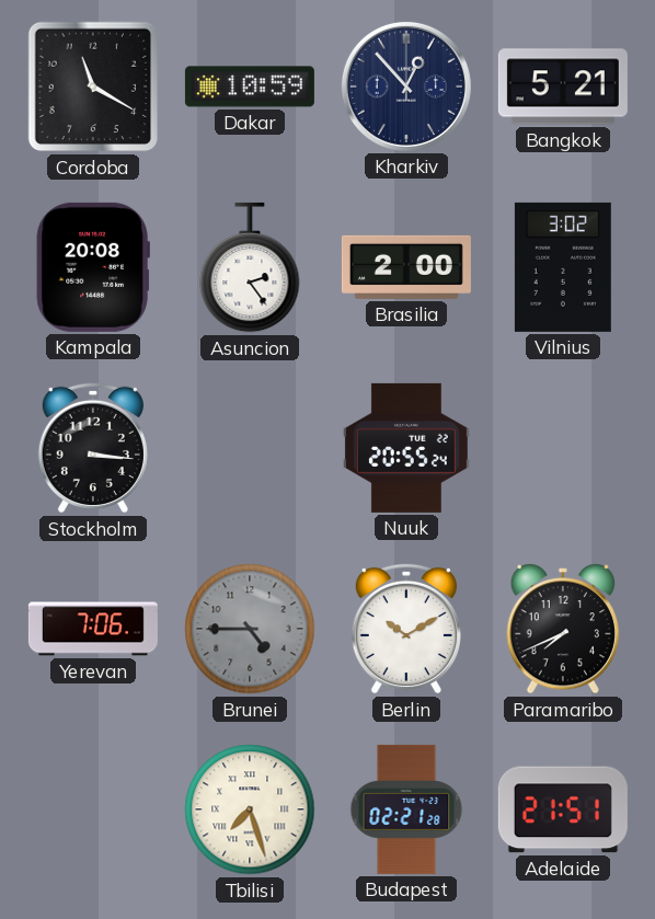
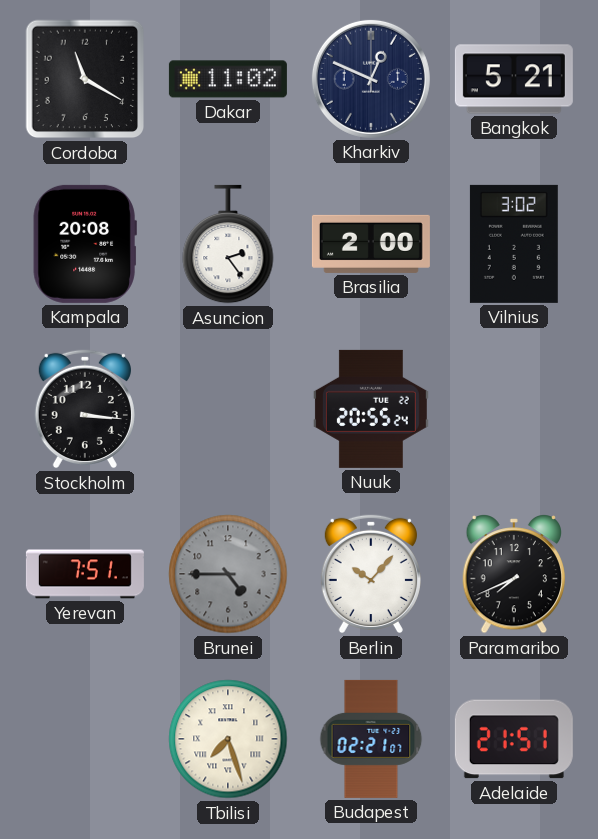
Dakar: 10:59 -> 11:02 (228, 79)
Kharkiv: 12:53 -> 12:49 (371, 79)
Yerevan: 7:06 -> 7:51 (85, 574)
Berlin: 10:10 -> 10:07 (371, 574)
Budapest: 02:21:28 -> 02:21:07 (371, 739)
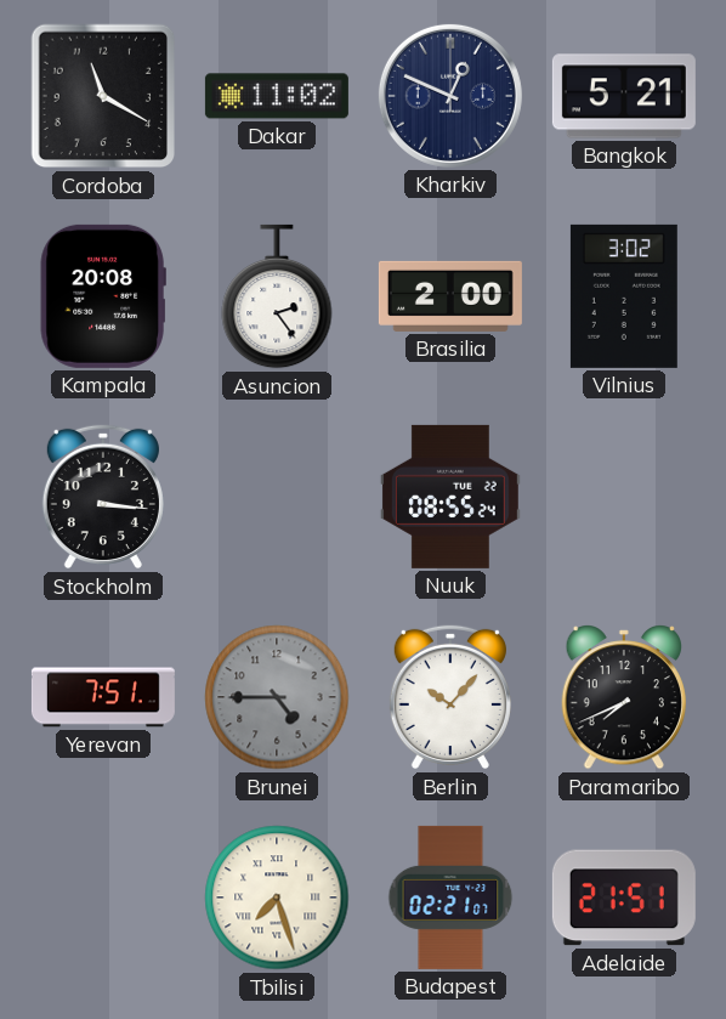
Nuuk: 20:55 -> 08:55 (450, 497)
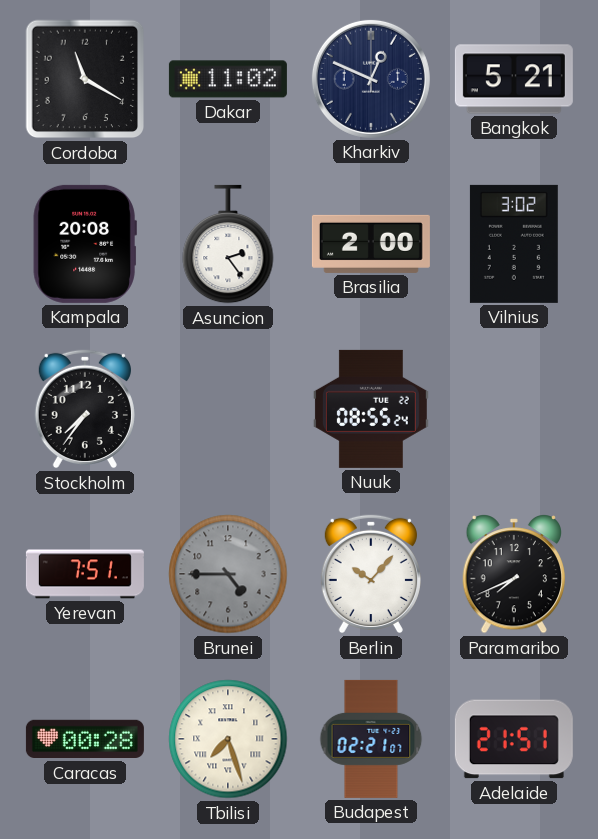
Stockholm: 3:16 -> 7:36 (85, 409)
Caracas: none -> 00:28 (85, 739)
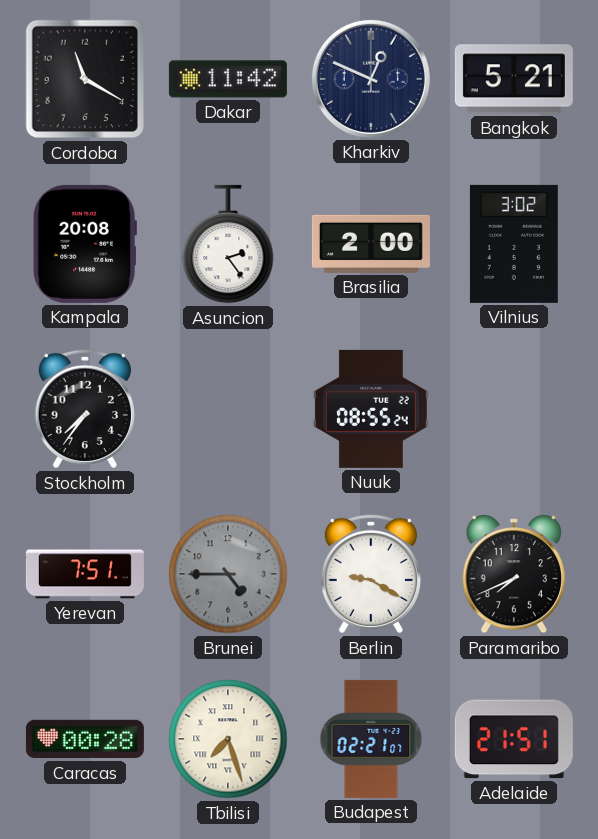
Dakar: 11:02 -> 11:42 (228, 79)
Berlin: 10:07 -> 9:20 (371, 574)
